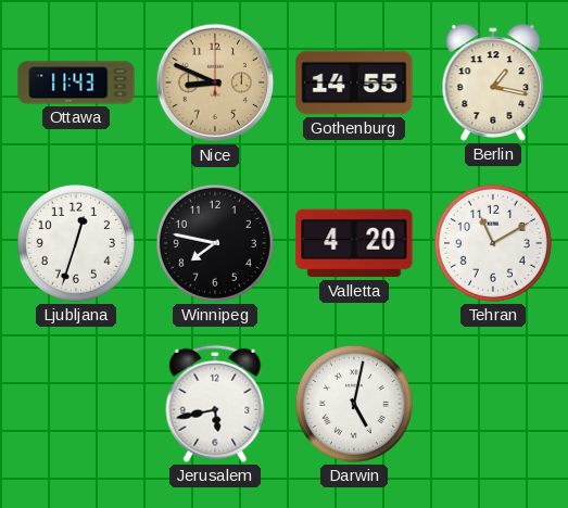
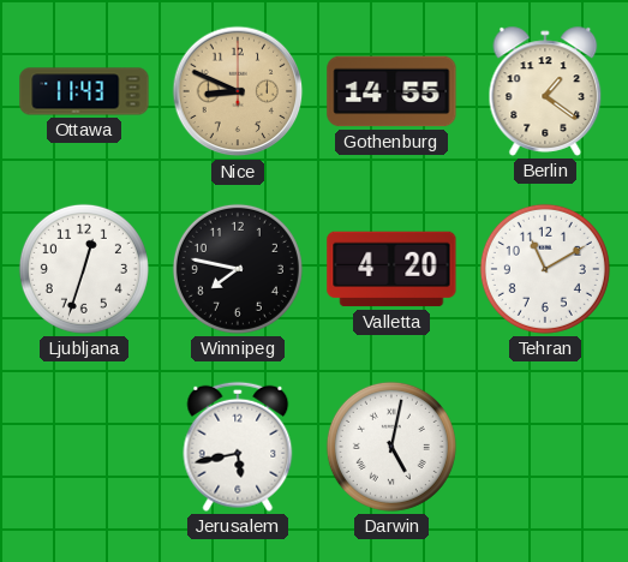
Berlin: 1:17 -> 1:21 (545, 91)
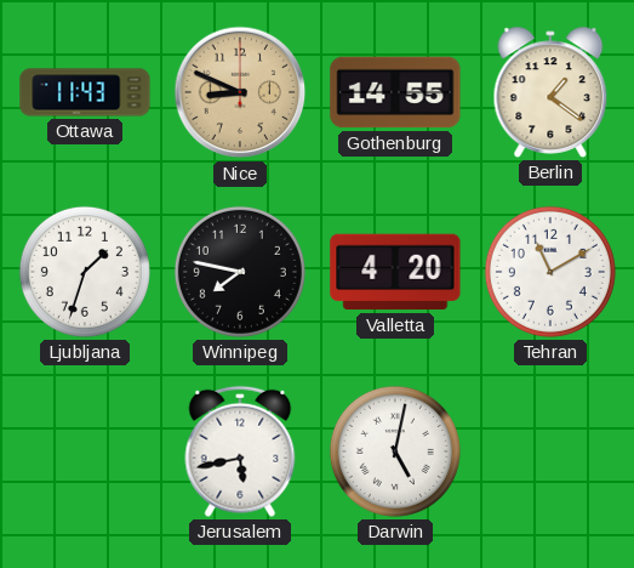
Ljubljana: 12:33 -> 1:33 (85, 272)
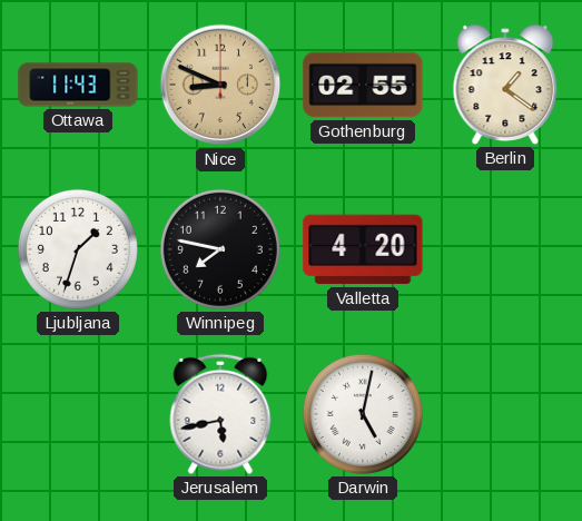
Gothenburg: 14:55 -> 02:55 (363, 85)
Tehran: 11:10 -> none (550, 272)
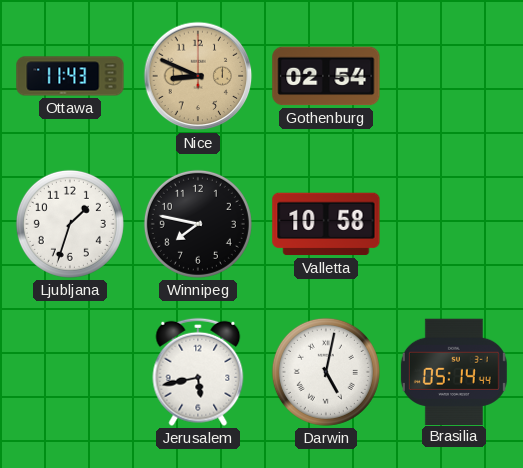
Gothenburg: 02:55 -> 02:54 (326, 76)
Berlin: 1:21 -> none (505, 85)
Valletta: 4:20 -> 10:58 (326, 224)
Brasilia: none -> 05:14 (454, 371)
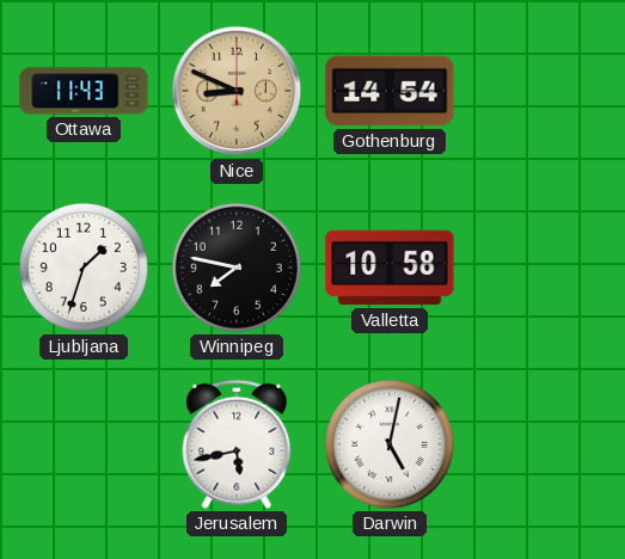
Gothenburg: 02:54 -> 14:54 (390, 91)
Brasilia: 05:14 -> none (454, 371)
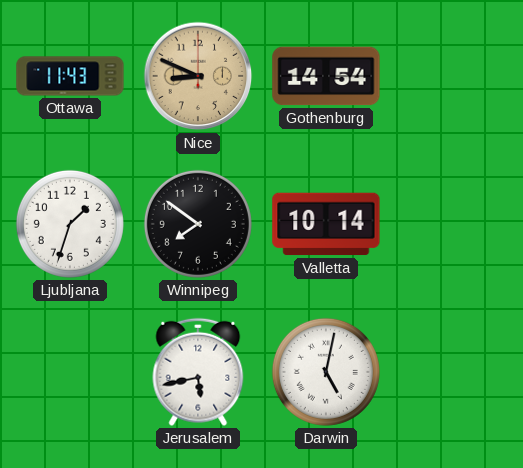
Winnipeg: 7:47 -> 7:51 (198, 224)
Valletta: 10:58 -> 10:14 (326, 224)
